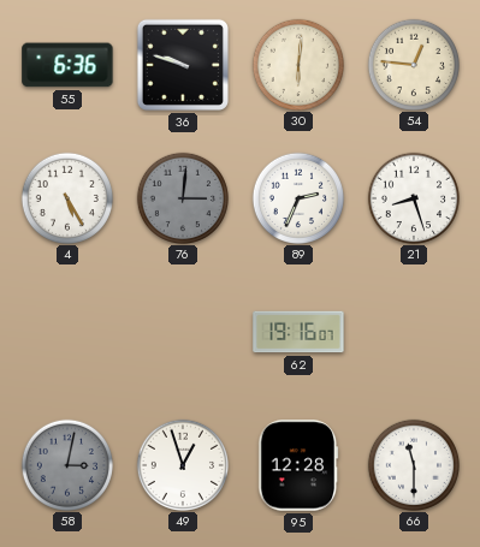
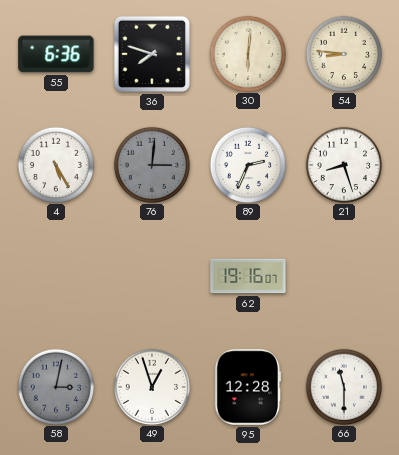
36: 9:48 -> 7:48 (152, 54)
54: 12:46 -> 8:46 (343, 53)
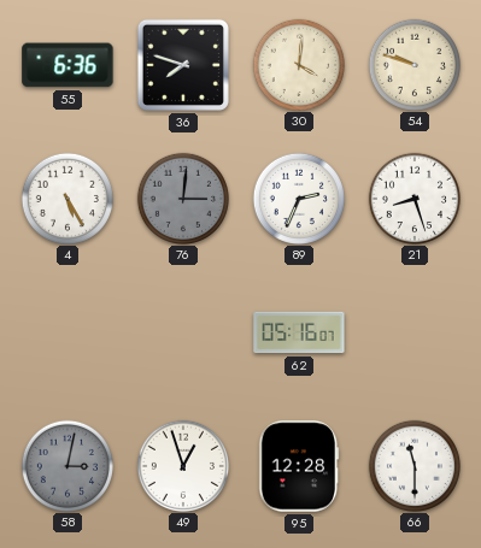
30: 6:01 -> 4:01 (298, 64)
54: 8:46 -> 9:48 (413, 64)
62: 19:16 -> 05:16 (299, 332)
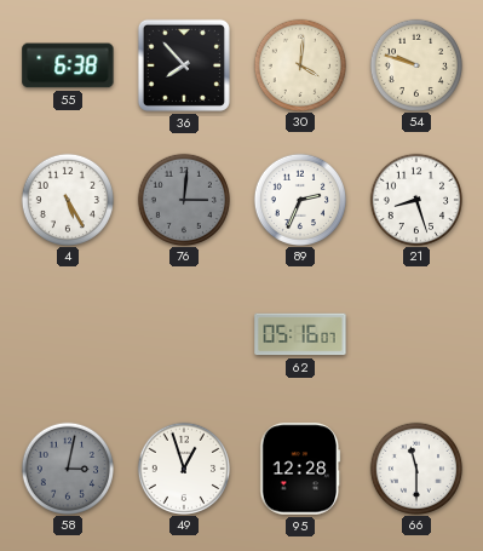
55: 6:36 -> 6:38 (68, 65)
36: 7:48 -> 7:53 (184, 65)
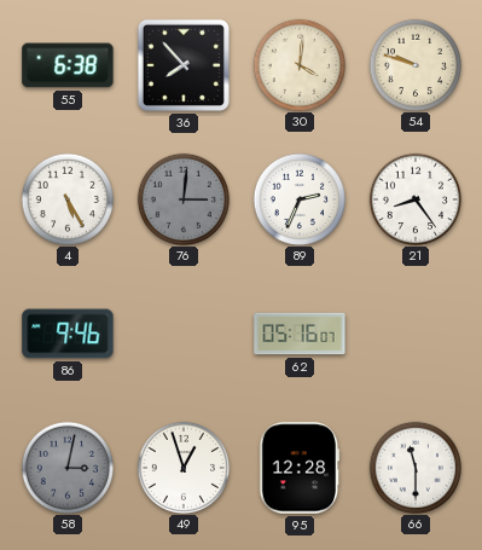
21: 8:27 -> 8:24 (414, 198)
86: none -> 9:46 (68, 334)
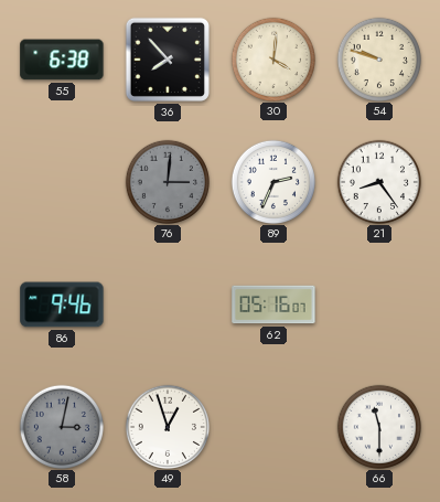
4: 5:25 -> none (66, 198)
95: 12:28 -> none (300, 468)
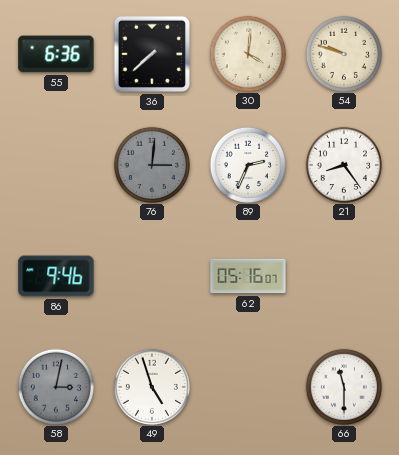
55: 6:38 -> 6:36 (56, 54)
36: 7:53 -> 7:38 (152, 54)
49: 12:57 -> 4:57 (151, 386)
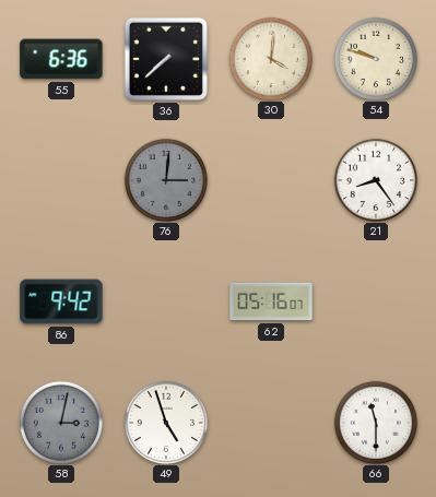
89: 2:34 -> none (247, 164)
86: 9:46 -> 9:42 (61, 301)
